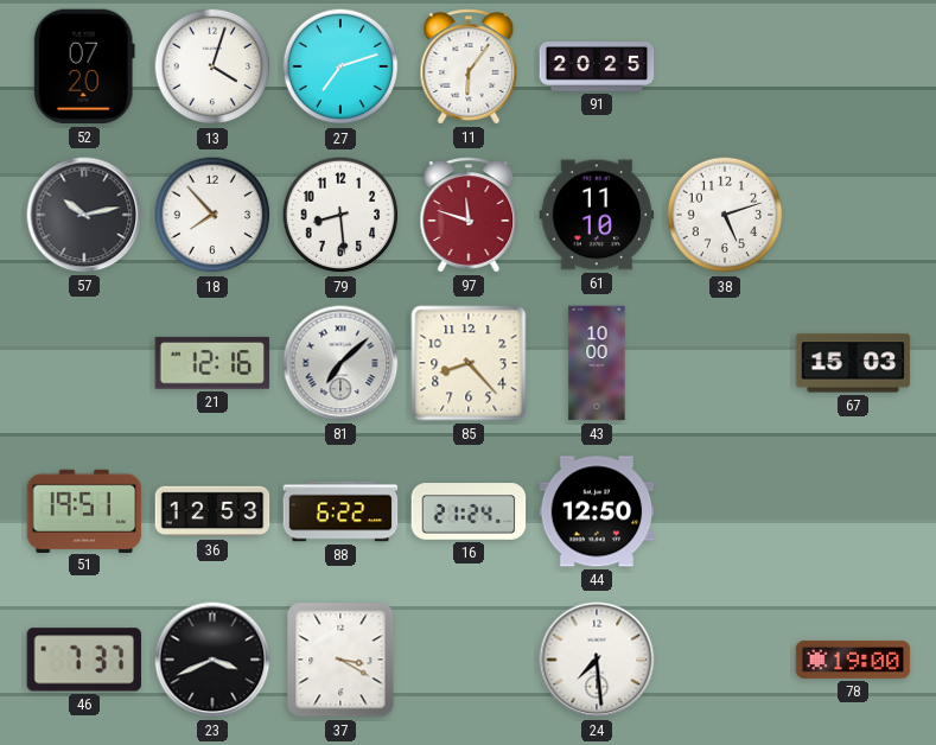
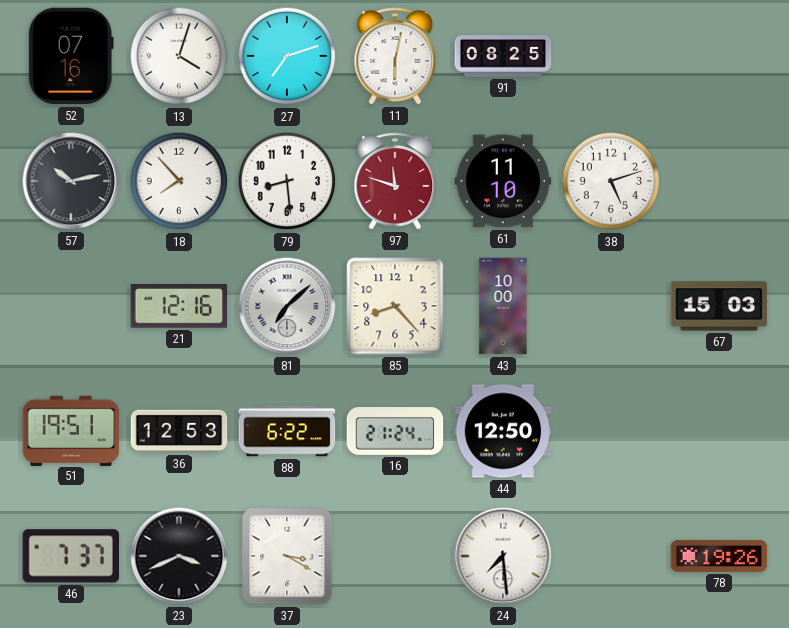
52: 07:20 -> 07:16 (71, 56)
11: 6:06 -> 6:02 (395, 56)
91: 20:25 -> 08:25 (503, 56)
78: 19:00 -> 19:26 (719, 556)
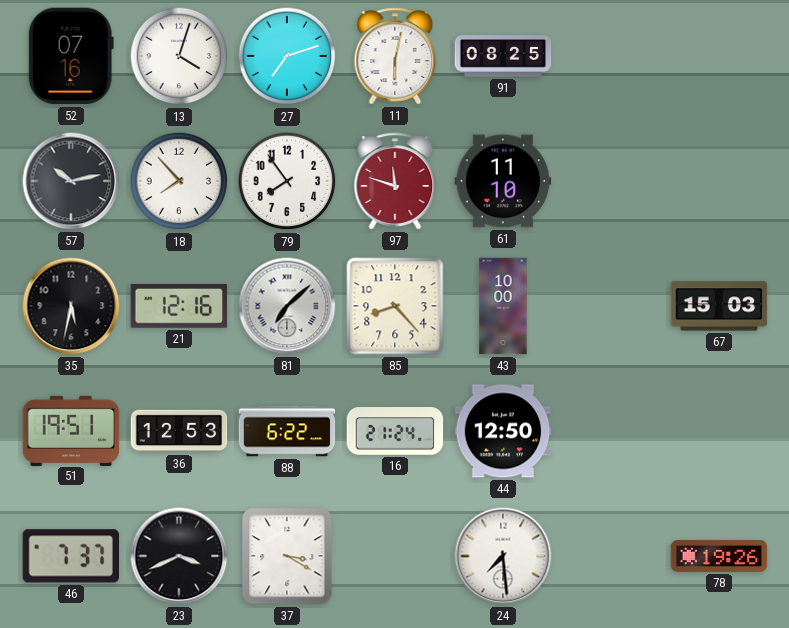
79: 8:29 -> 7:54 (287, 181)
38: 5:12 -> none (611, 181)
35: none -> 5:32 (71, 306)
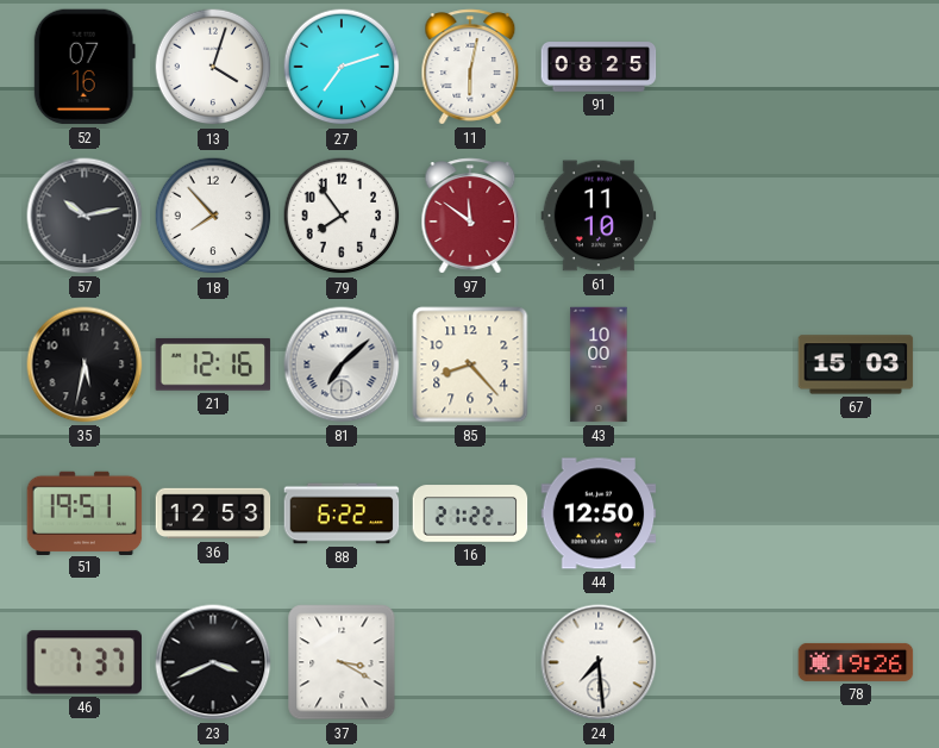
97: 11:48 -> 11:51 (470, 216)
16: 21:24 -> 21:22 (470, 513)
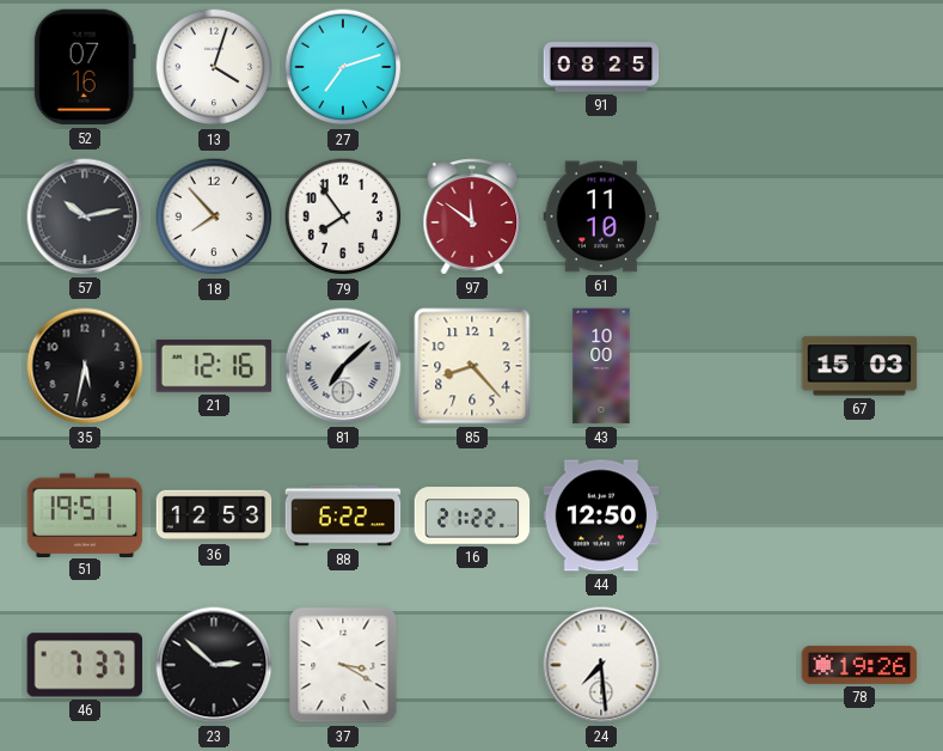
11: 6:02 -> none (470, 67)
23: 3:41 -> 2:52 (214, 665)
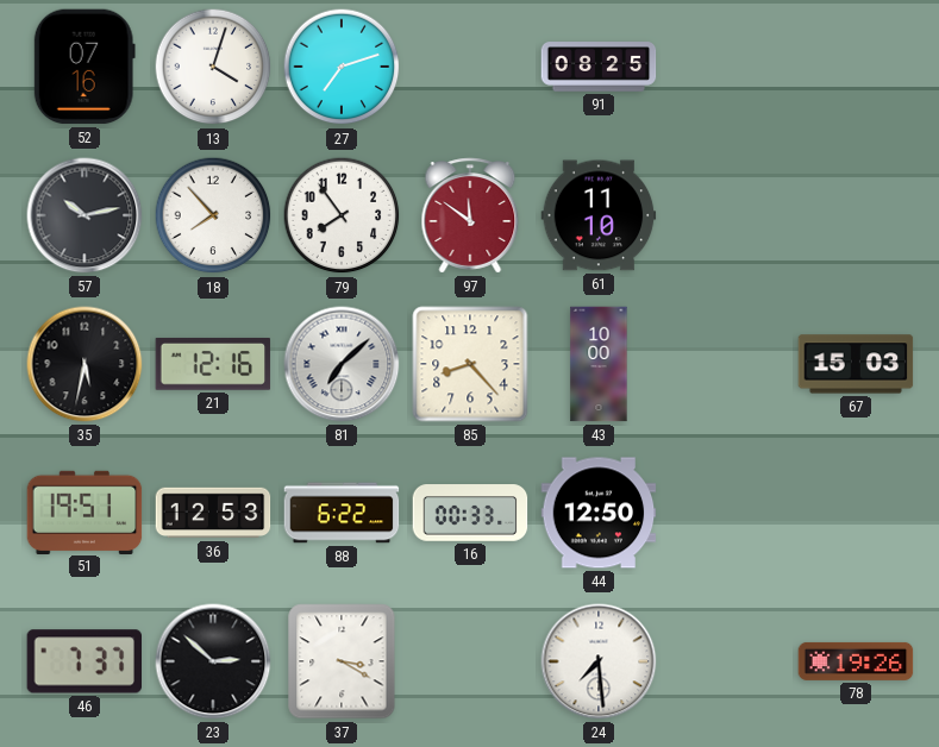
16: 21:22 -> 00:33 (470, 513)
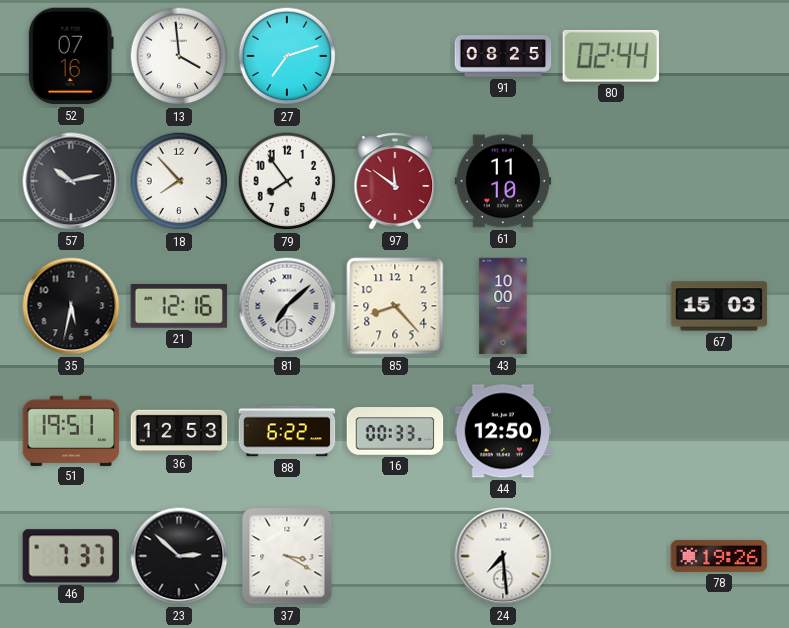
13: 4:03 -> 3:59 (179, 56)
80: none -> 02:44 (611, 56)
